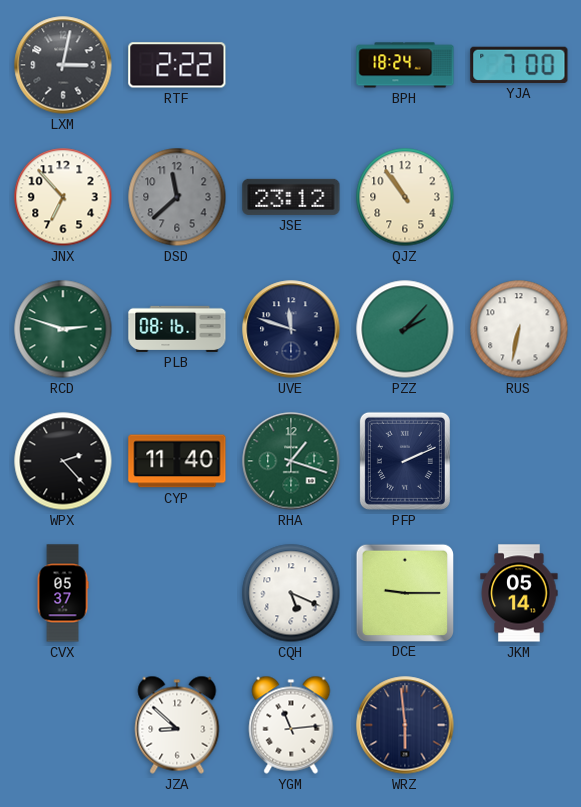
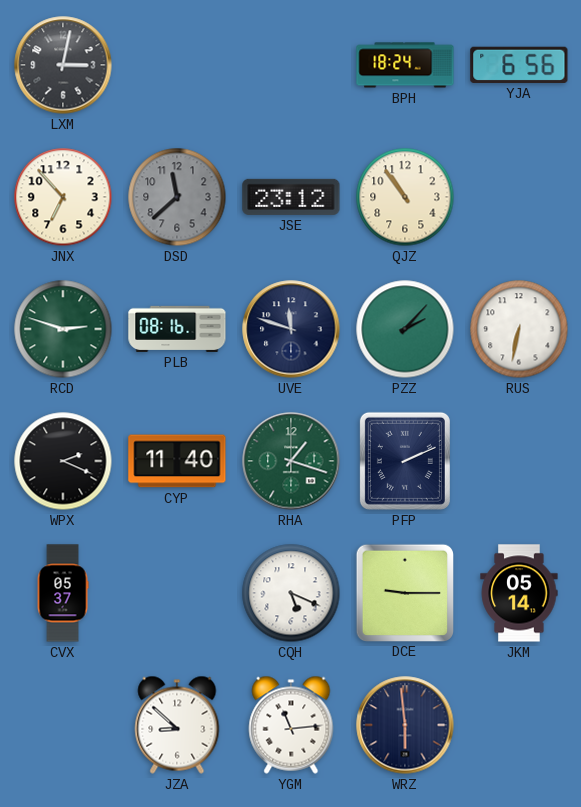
RTF: 2:22 -> none (177, 65)
YJA: 7:00 -> 6:56 (519, 65)
WPX: 2:23 -> 2:19 (63, 461)
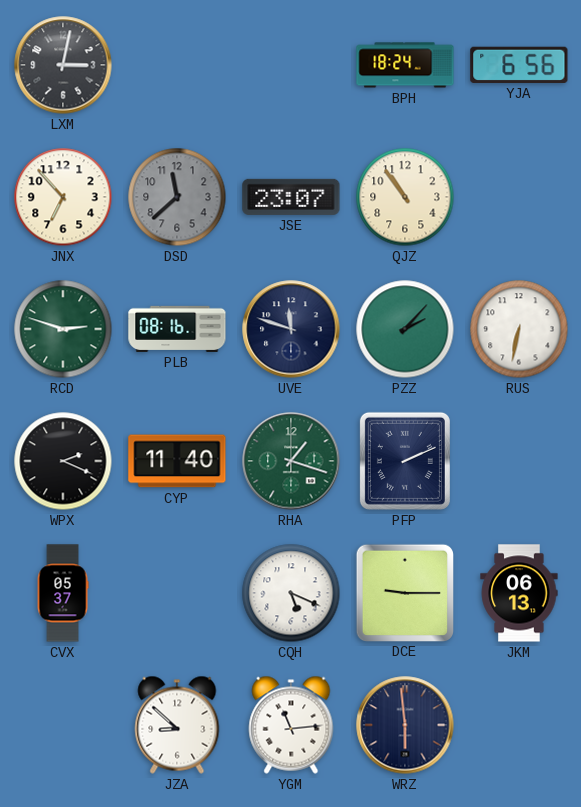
JSE: 23:12 -> 23:07 (291, 197)
JKM: 05:14 -> 06:13 (519, 593)
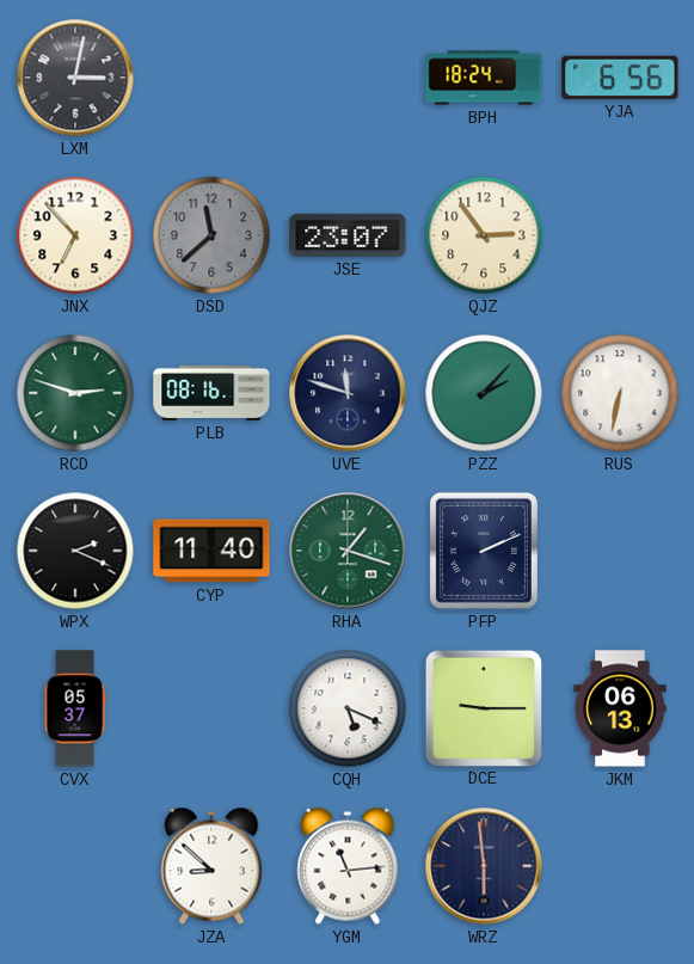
QJZ: 10:54 -> 2:54 (484, 235)
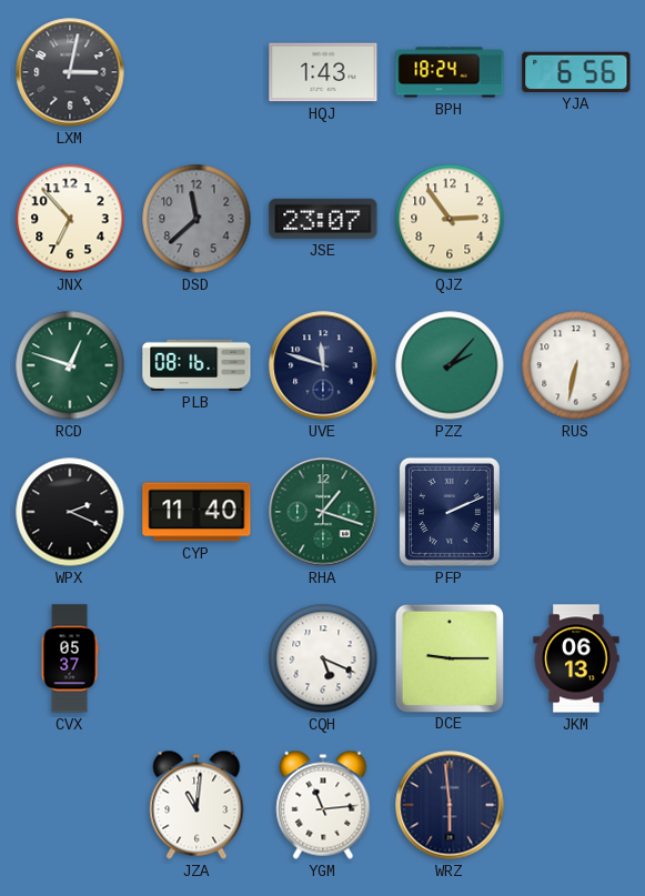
HQJ: none -> 1:43 (323, 72)
RCD: 2:48 -> 12:48 (70, 365)
JZA: 8:52 -> 11:01 (196, 805)
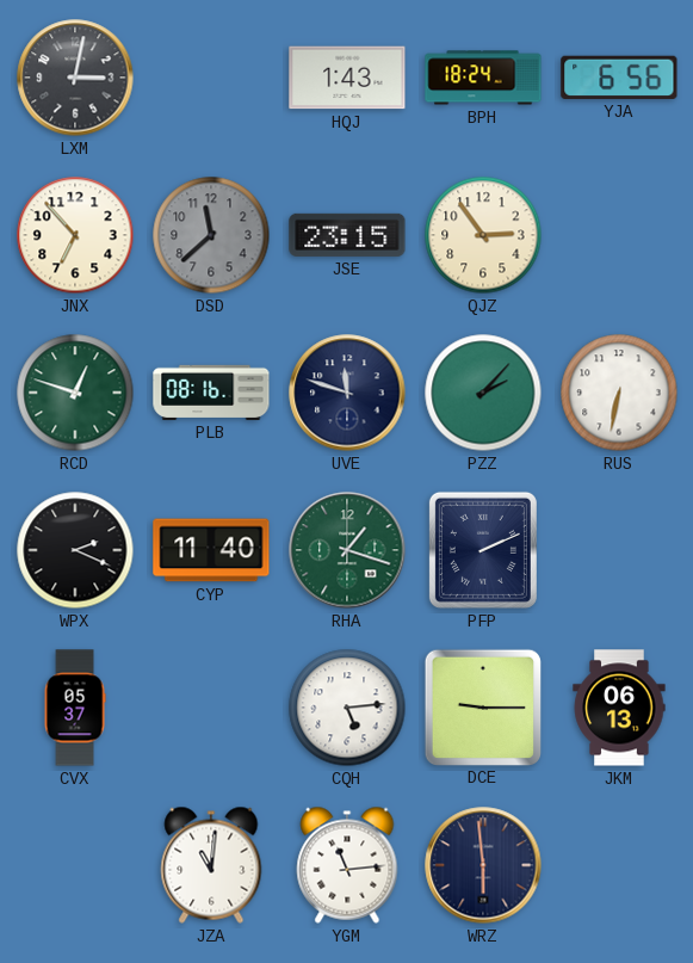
JSE: 23:07 -> 23:15 (347, 235)
CQH: 5:19 -> 5:14 (347, 708)
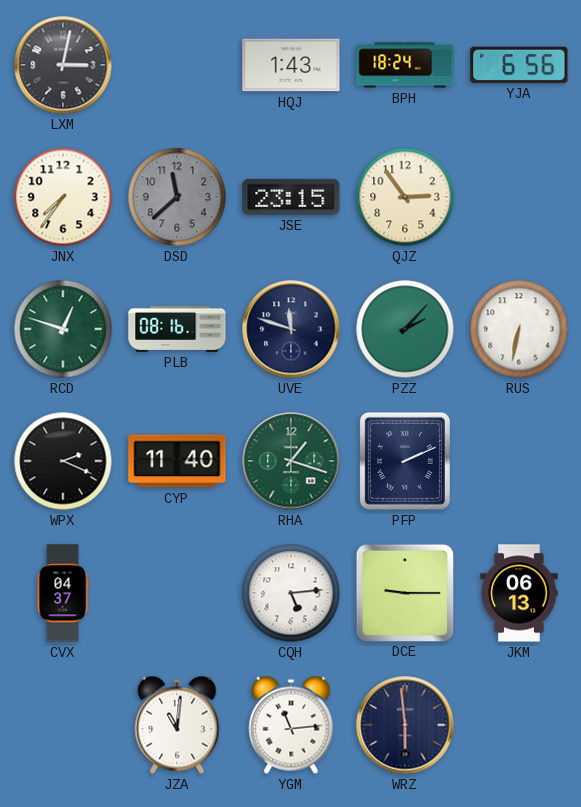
JNX: 6:53 -> 7:36 (63, 197)
CVX: 05:37 -> 04:37 (63, 593)
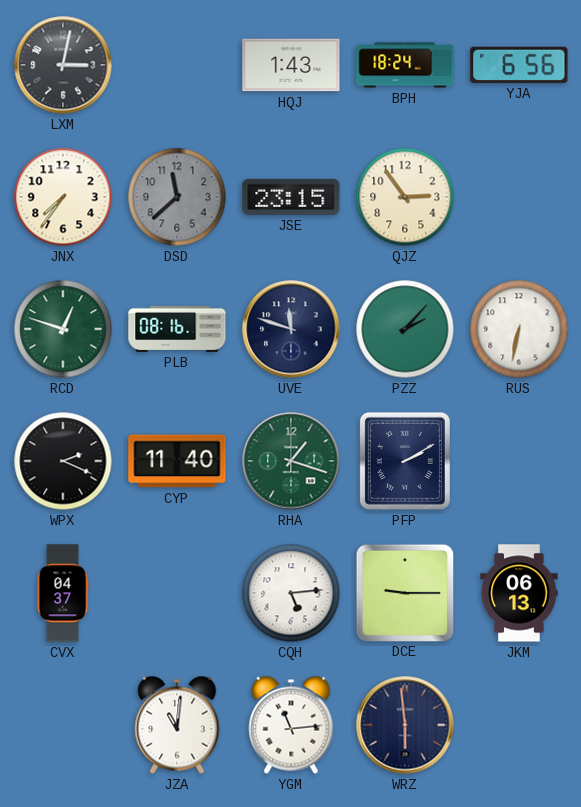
PFP: 2:11 -> 2:10 (405, 461)
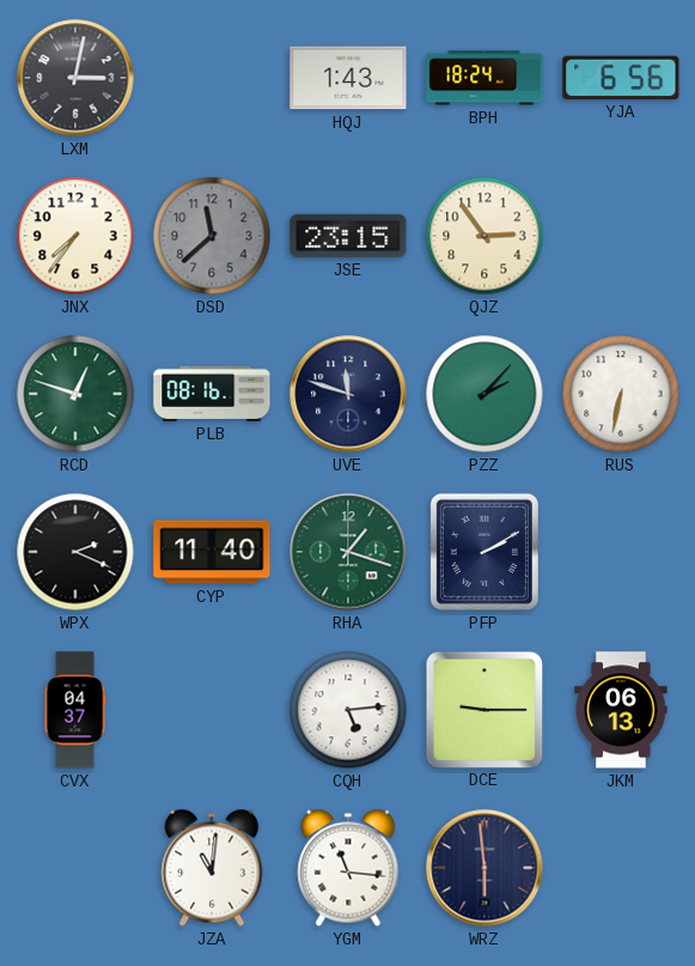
YGM: 11:14 -> 11:16 (348, 868)
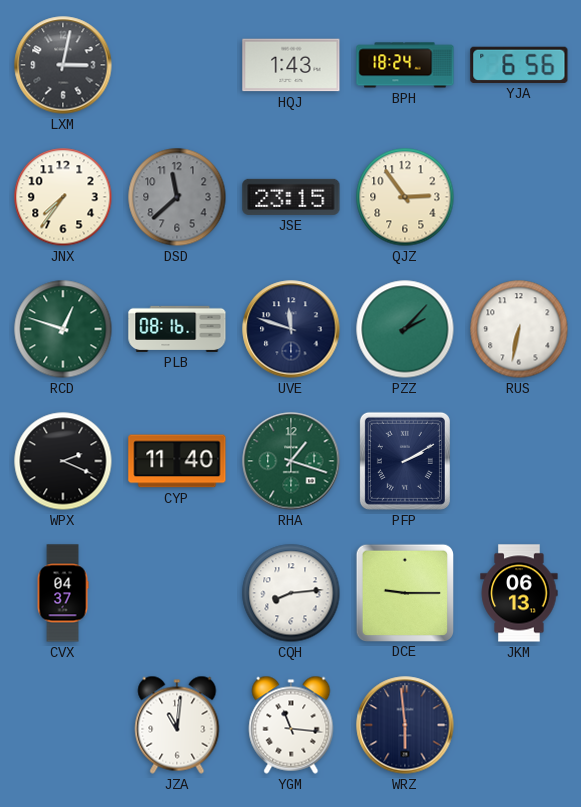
CQH: 5:14 -> 8:14 (291, 593)
